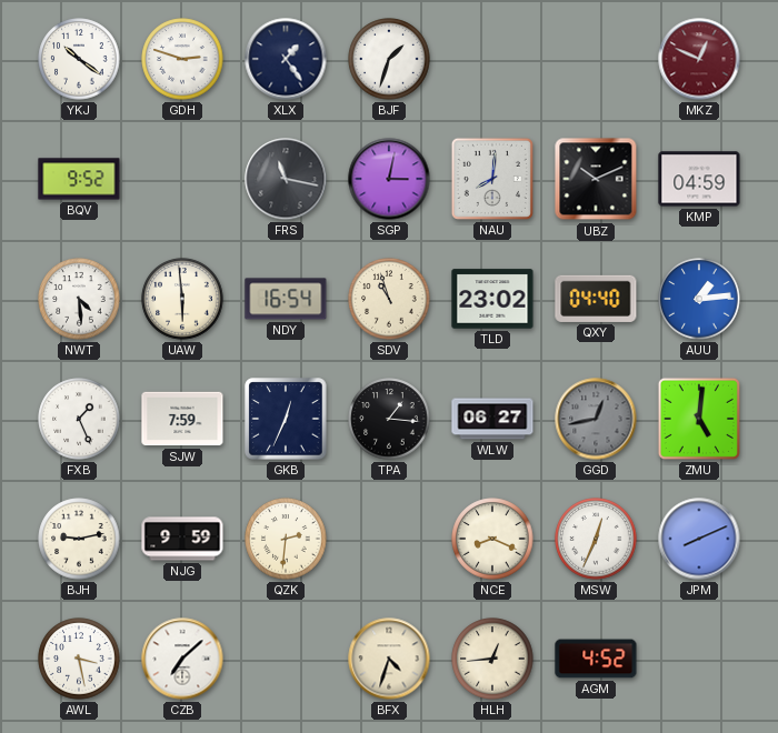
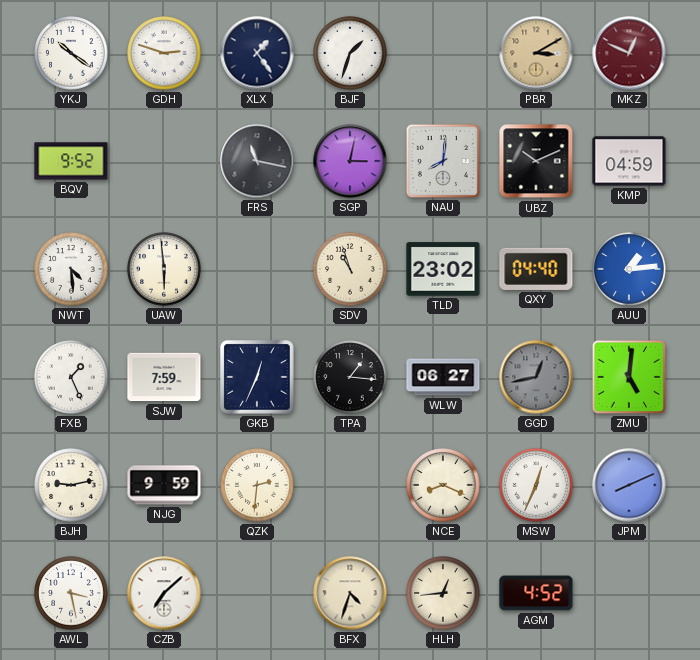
PBR: none -> 3:10 (536, 53)
NDY: 16:54 -> none (286, 299)
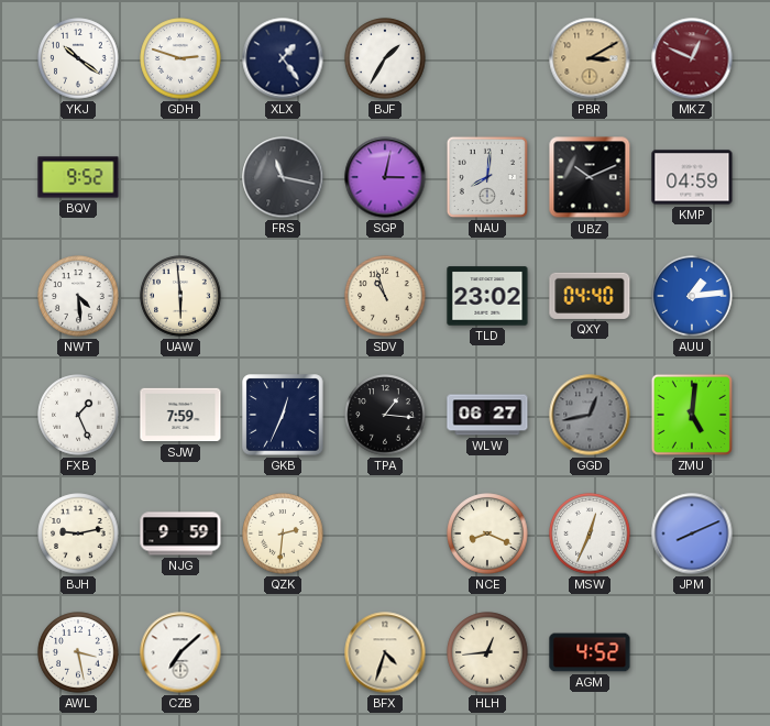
BJF: 1:33 -> 1:35 (385, 58)
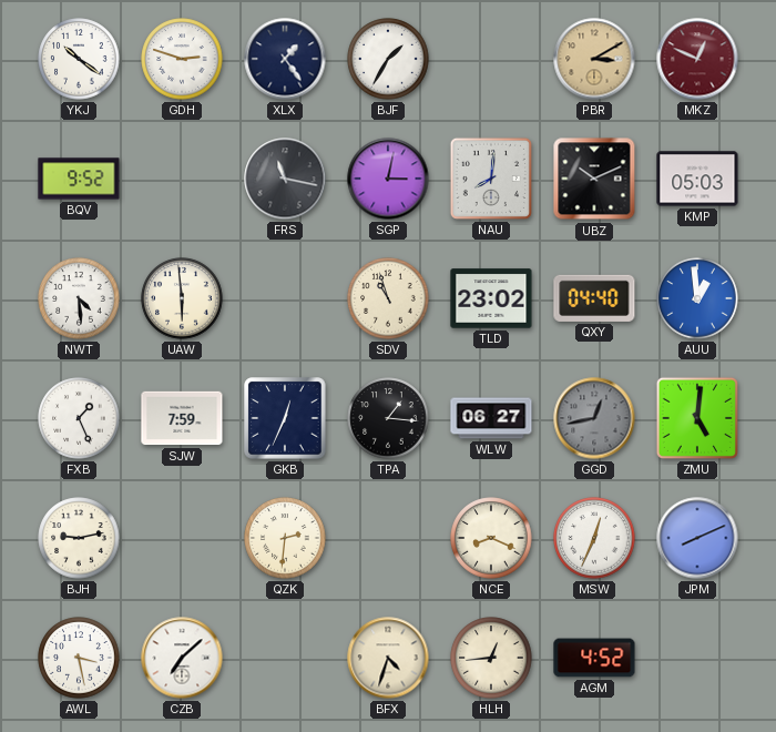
KMP: 04:59 -> 05:03 (697, 179)
AUU: 1:14 -> 12:59 (697, 298)
NJG: 9:59 -> none (180, 533)
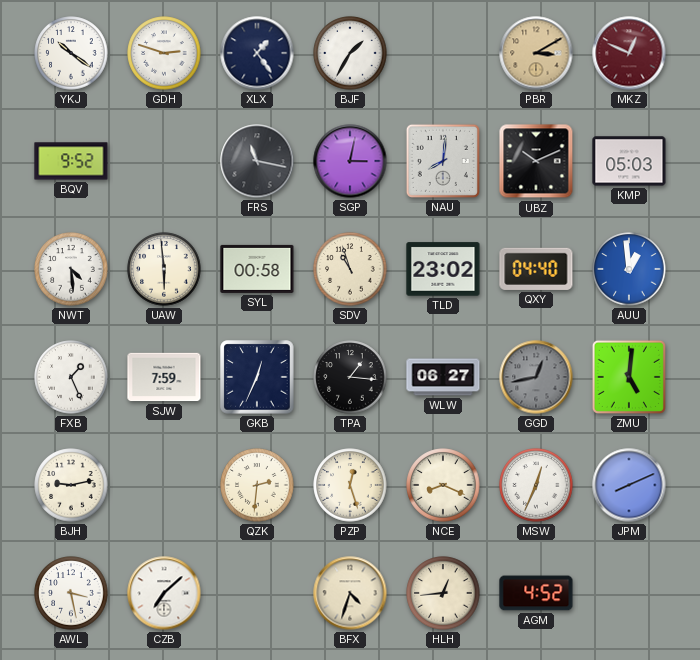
SYL: none -> 00:58 (257, 269)
PZP: none -> 12:27 (350, 485)
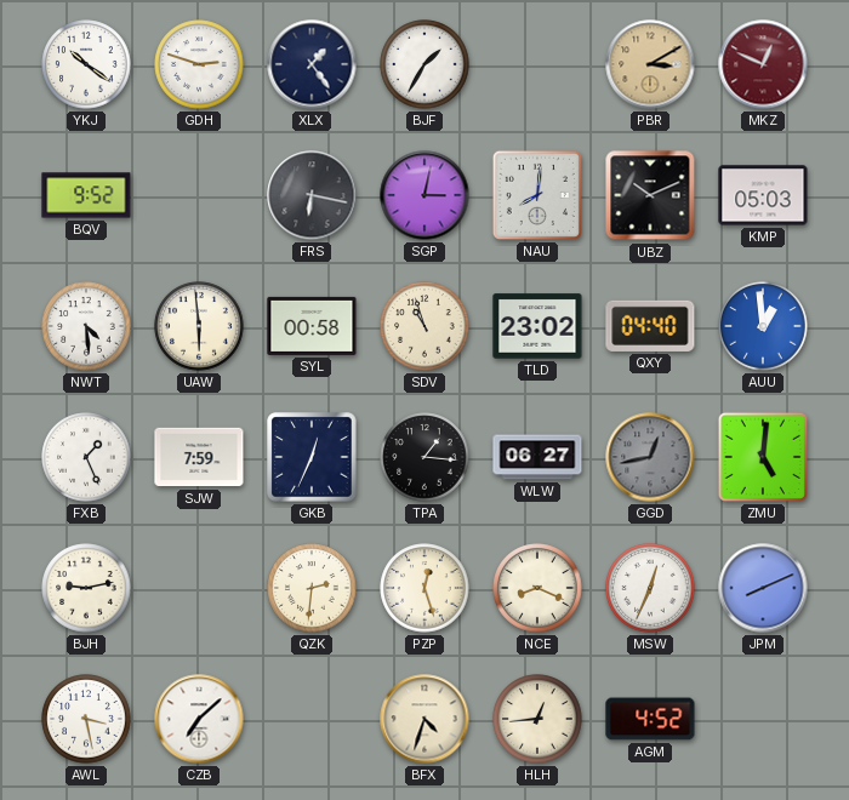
FRS: 11:17 -> 6:17 (312, 195)
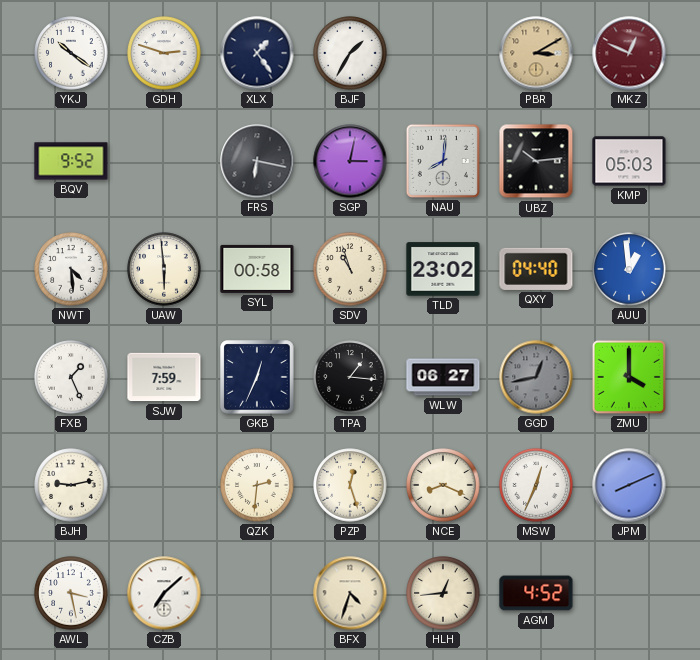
UBZ: 10:11 -> 10:14 (536, 161)
ZMU: 5:01 -> 4:00 (629, 377)
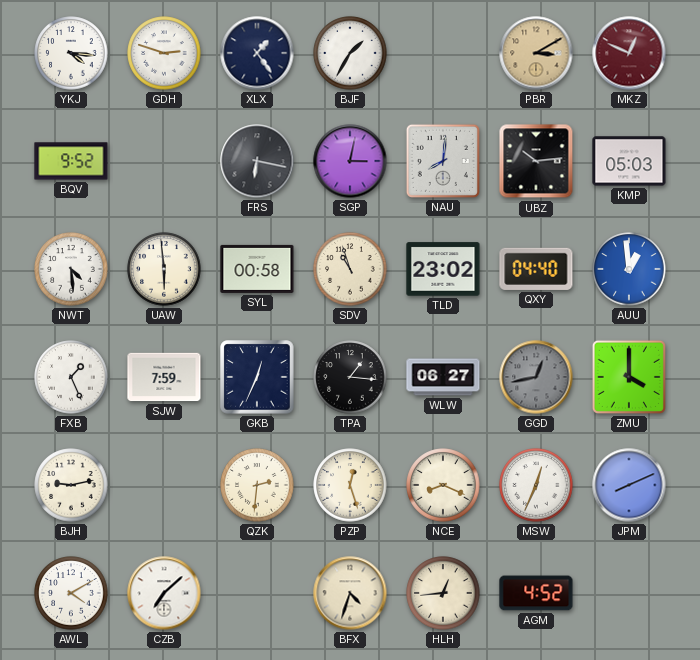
YKJ: 10:21 -> 4:16 (71, 53)
AWL: 3:28 -> 4:10 (71, 593)
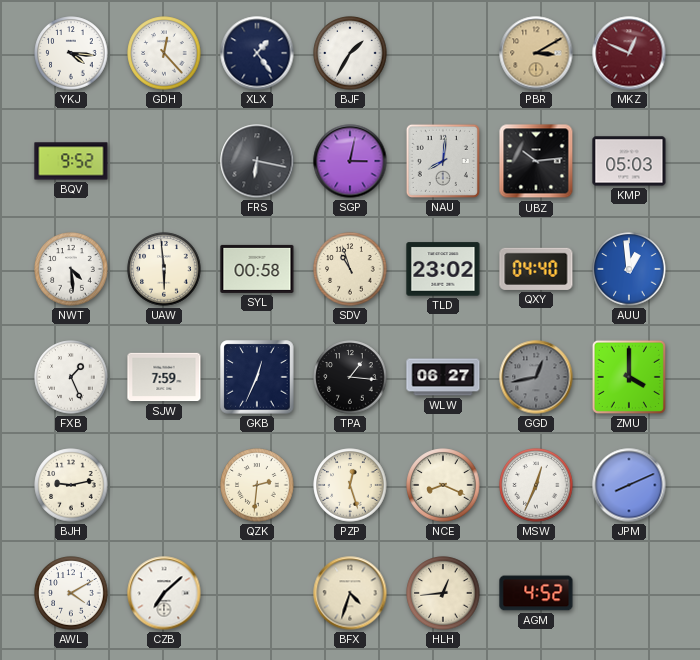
GDH: 2:48 -> 12:23 (164, 53)
